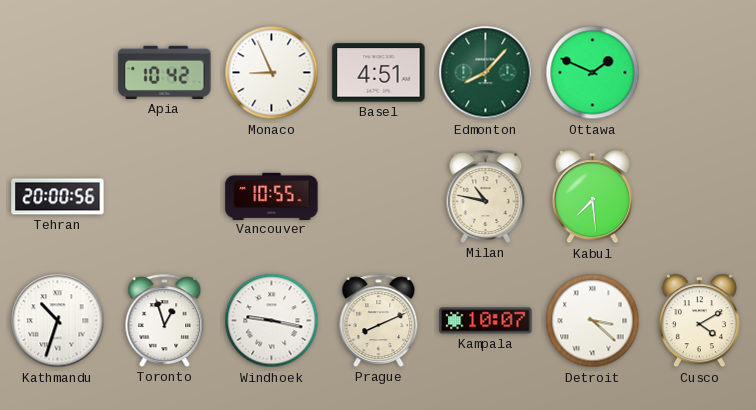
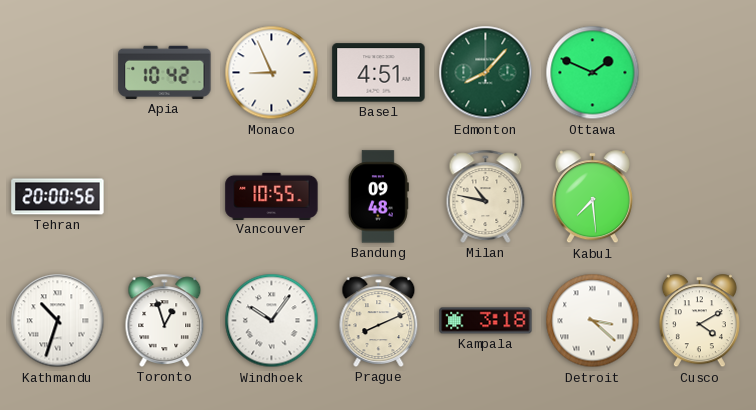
Bandung: none -> 09:48 (378, 197)
Windhoek: 9:17 -> 10:06 (272, 321)
Kampala: 10:07 -> 3:18 (486, 321)
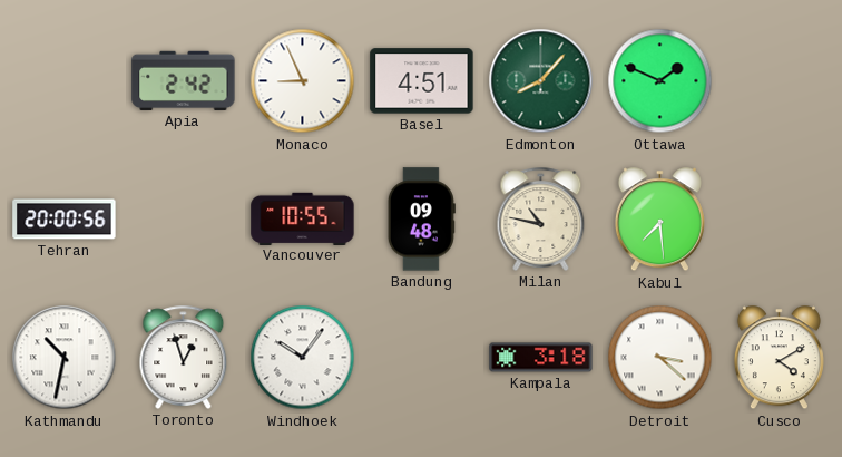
Apia: 10:42 -> 2:42 (184, 80)
Kathmandu: 10:33 -> 10:32 (65, 358)
Prague: 8:11 -> none (379, 320)
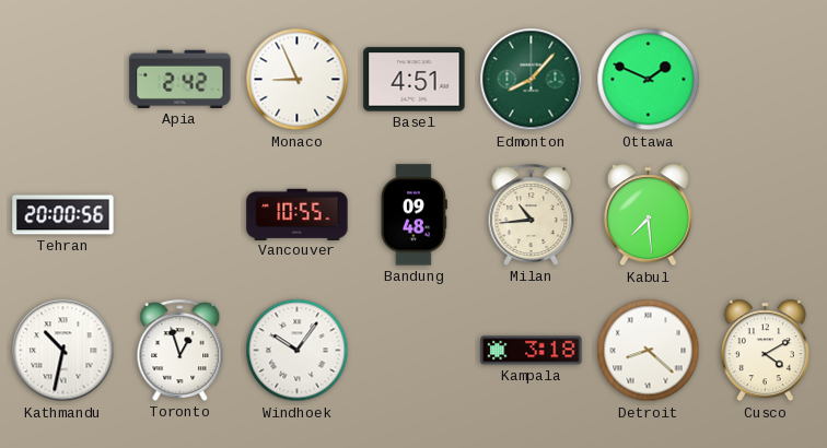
Milan: 10:47 -> 10:44 (532, 214)
Detroit: 3:22 -> 8:22 (649, 351)
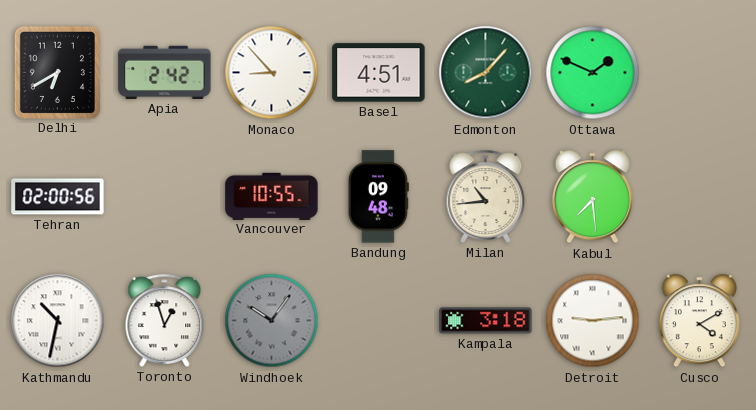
Delhi: none -> 6:40 (57, 72)
Monaco: 8:56 -> 8:53 (272, 73)
Tehran: 20:00 -> 02:00 (58, 197)
Windhoek dial: white -> grey (272, 321)
Detroit: 8:22 -> 9:14 (593, 321)
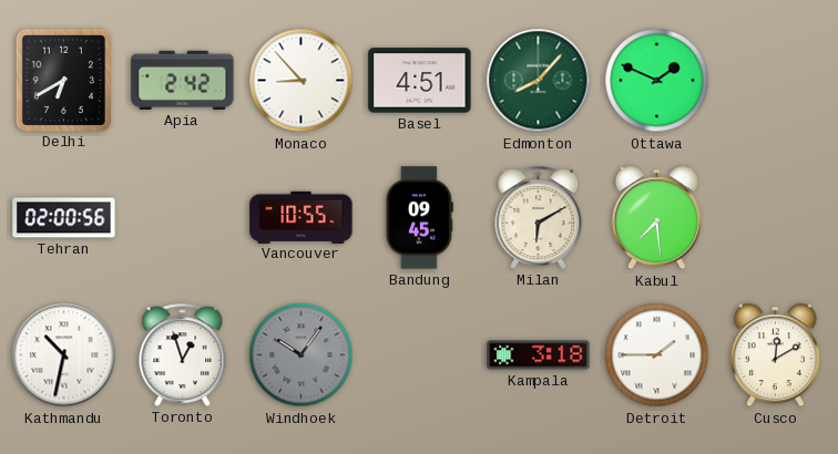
Bandung: 09:48 -> 09:45 (419, 218)
Milan: 10:44 -> 6:10 (539, 217)
Detroit: 9:14 -> 1:45 (657, 355)
Cusco: 4:10 -> 12:10 (775, 355)
